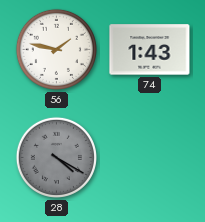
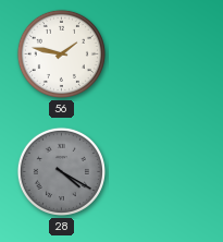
74: 1:43 -> none (150, 50)
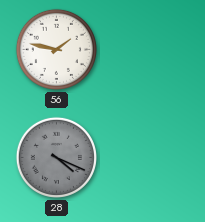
28: 4:20 -> 4:19 (56, 157)
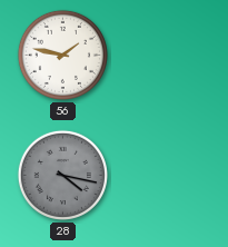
28: 4:19 -> 4:17 (62, 175)
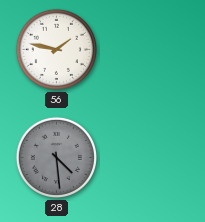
28: 4:17 -> 4:29 (56, 157)
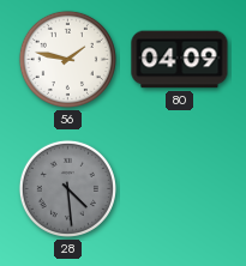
80: none -> 04:09 (180, 60)
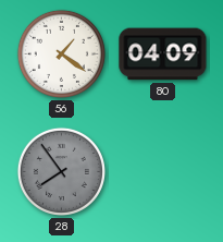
56: 1:47 -> 1:21 (61, 53)
28: 4:29 -> 7:54 (61, 171)
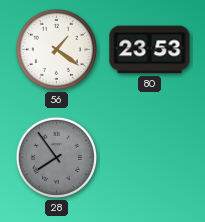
80: 04:09 -> 23:53 (150, 50)
